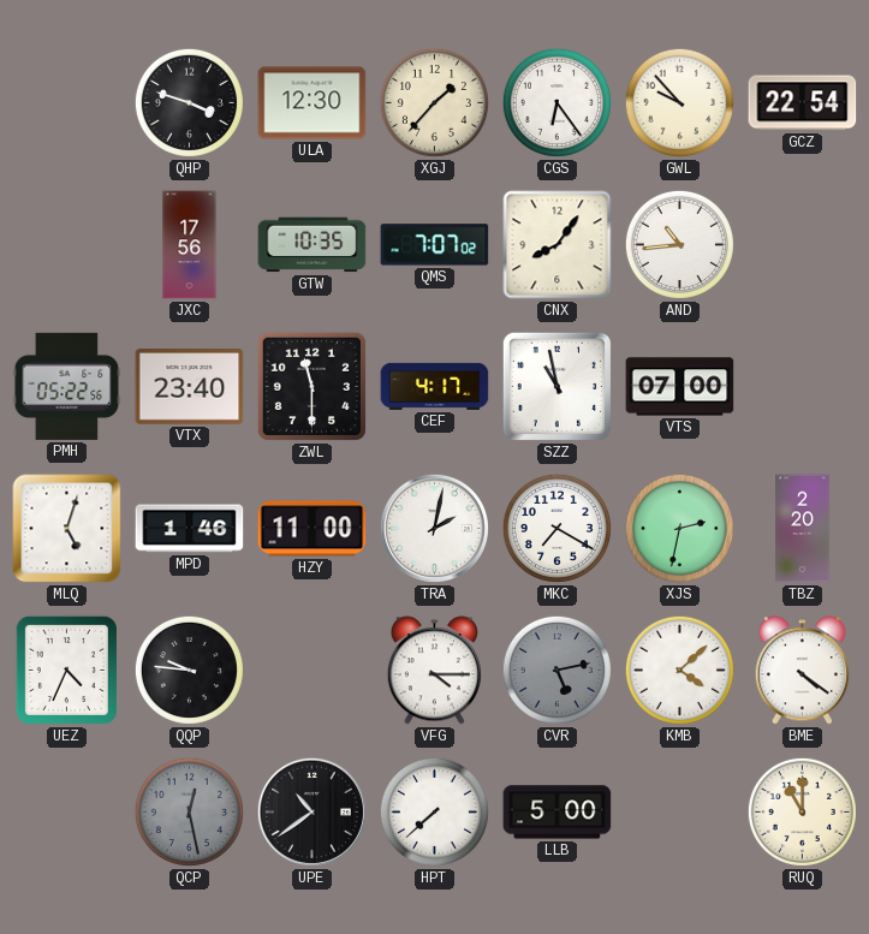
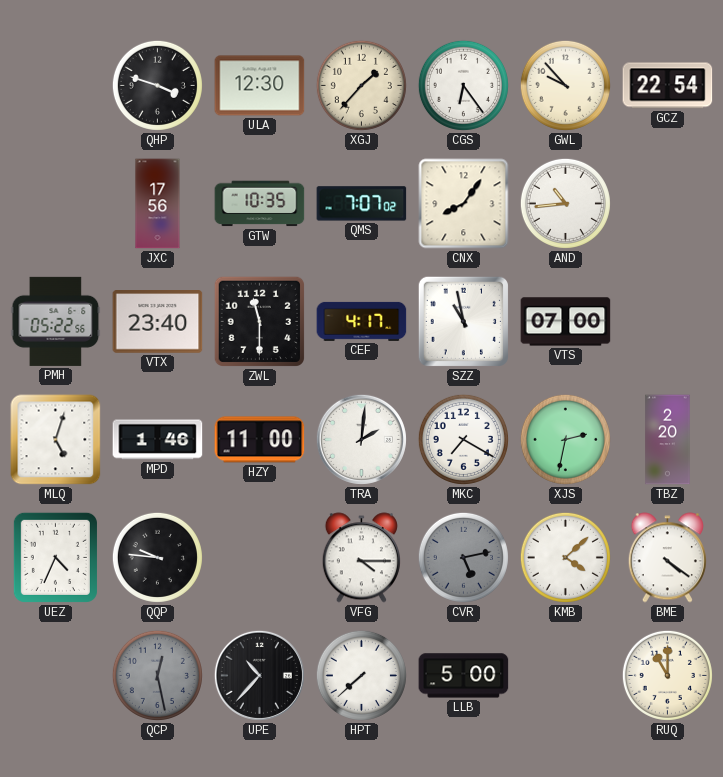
TRA: 2:02 -> 2:01 (361, 439)
UPE: 10:39 -> 10:37 (259, 675)
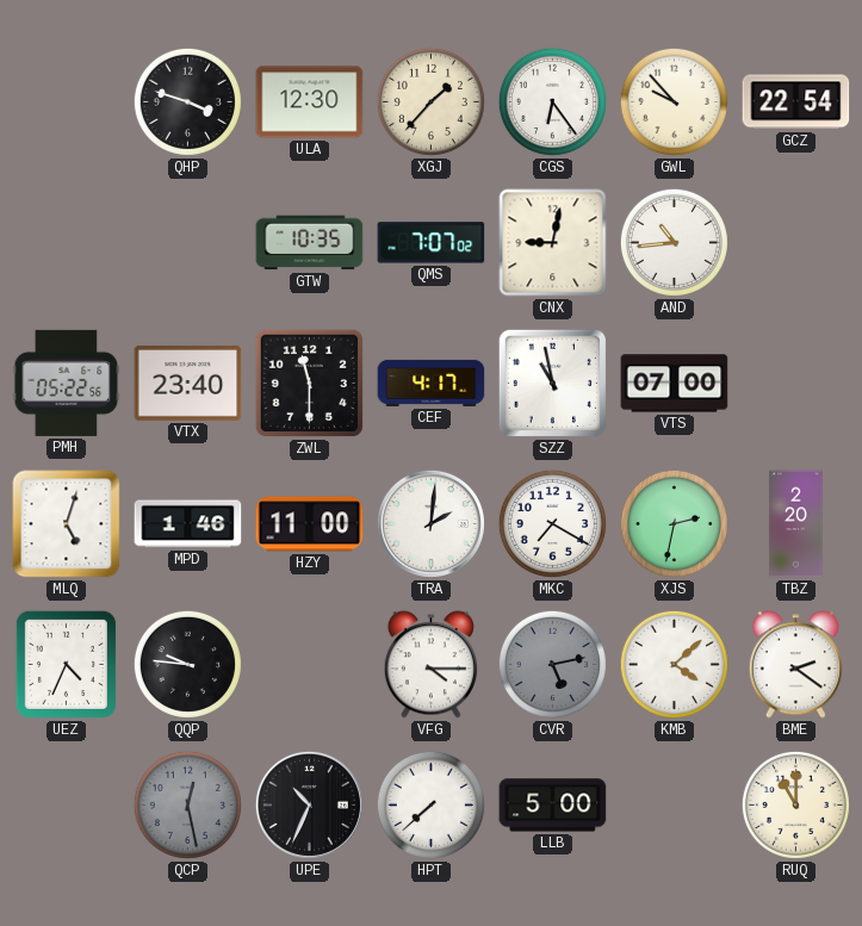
JXC: 17:56 -> none (158, 204)
CNX: 8:06 -> 9:02 (553, 243)
BME: 4:21 -> 2:21 (795, 665)
UPE: 10:37 -> 10:34 (309, 804)
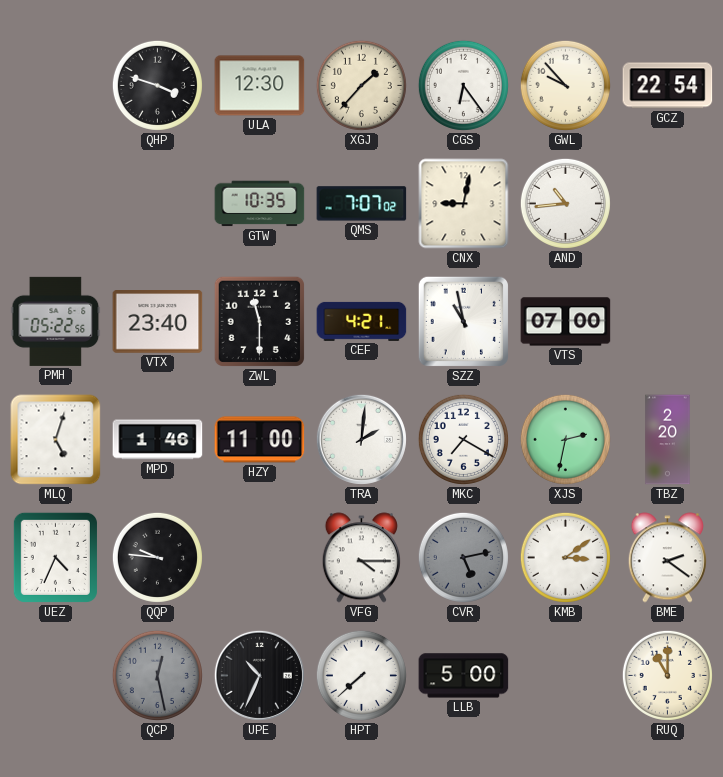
CEF: 4:17 -> 4:21 (362, 321)
KMB: 4:08 -> 3:09 (565, 557)
